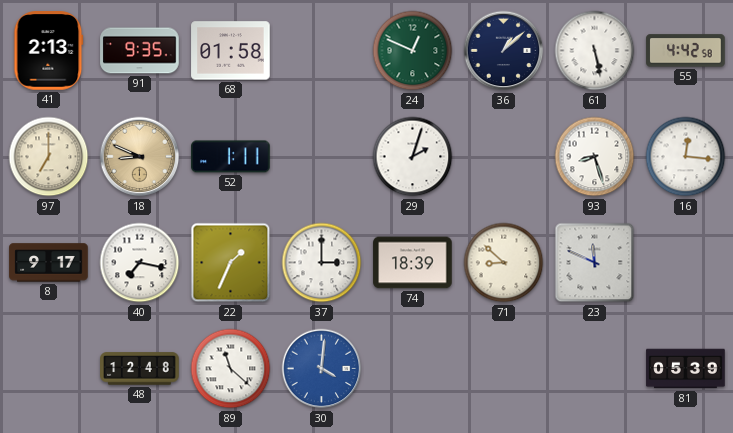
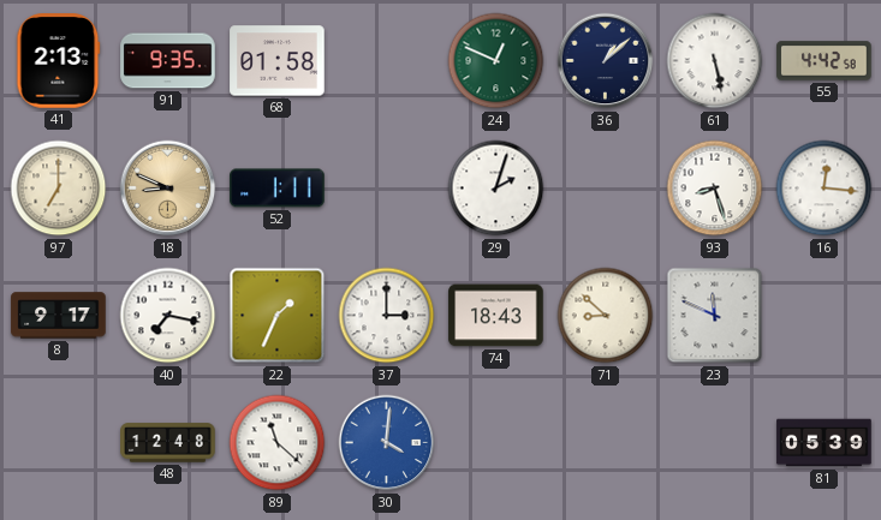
74: 18:39 -> 18:43 (496, 316)
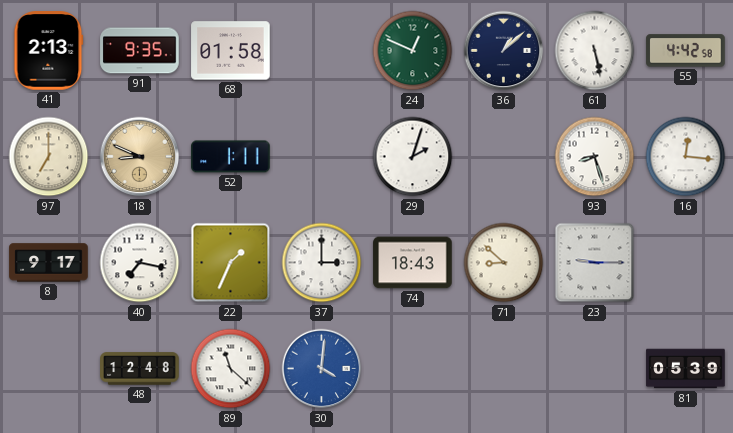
23: 11:49 -> 9:15 (595, 263)
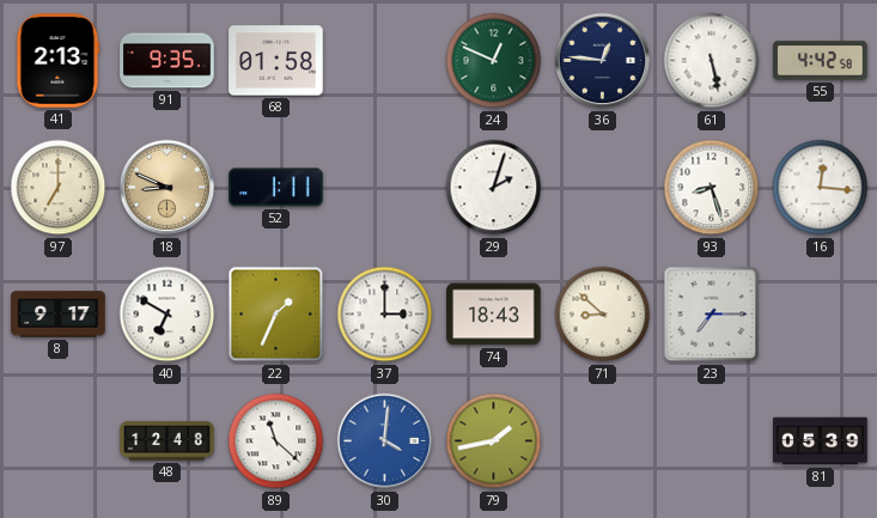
36: 1:08 -> 12:46 (603, 61)
40: 7:17 -> 6:50 (168, 315)
23: 9:15 -> 7:15 (712, 315)
79: none -> 1:43 (494, 441)
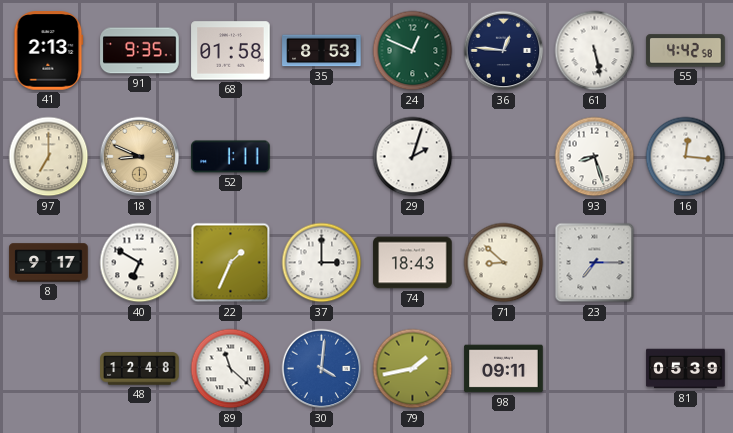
35: none -> 8:53 (322, 51)
98: none -> 09:11 (504, 369)
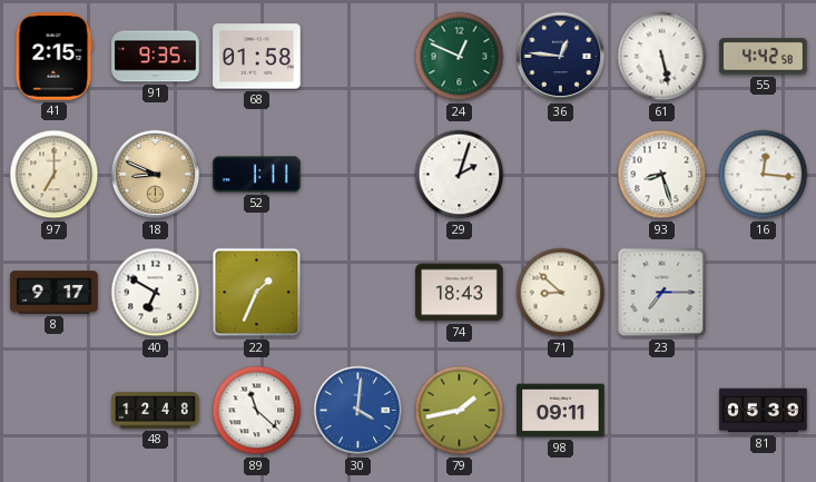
41: 2:13 -> 2:15 (55, 57)
35: 8:53 -> none (322, 51)
37: 3:00 -> none (322, 263)
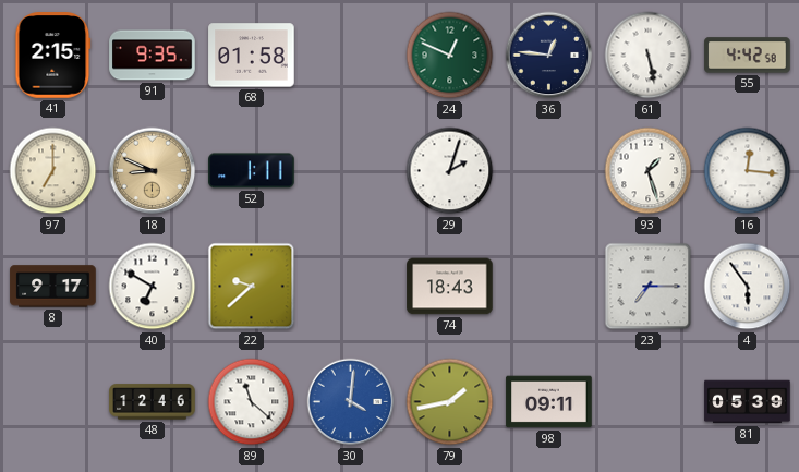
93: 8:27 -> 1:27 (649, 171)
22: 1:34 -> 9:38 (252, 287)
71: 8:52 -> none (561, 293)
4: none -> 5:54 (748, 287)
48: 12:48 -> 12:46 (153, 402)
